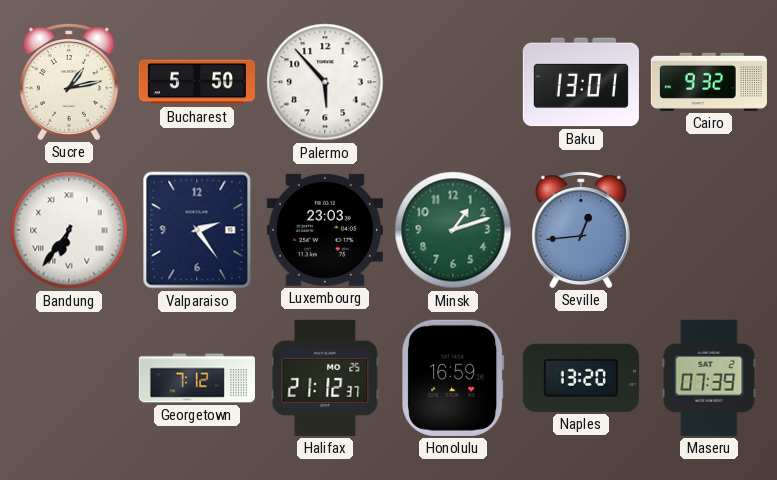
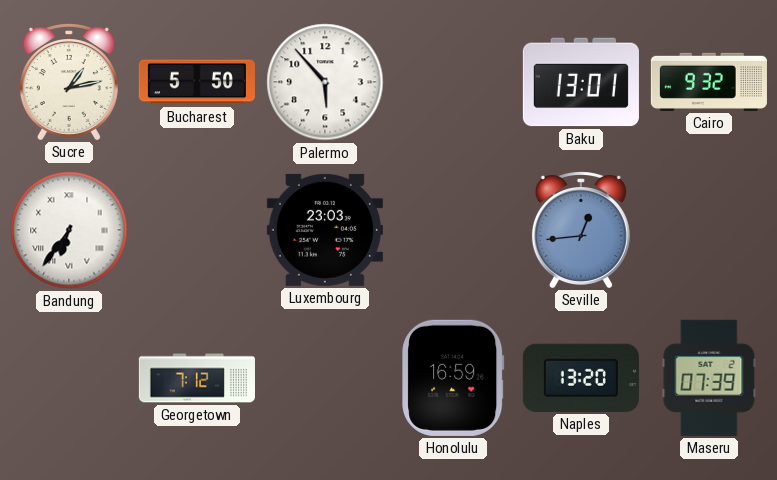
Valparaiso: 2:24 -> none (197, 230)
Minsk: 1:12 -> none (453, 230)
Halifax: 21:12 -> none (325, 378)
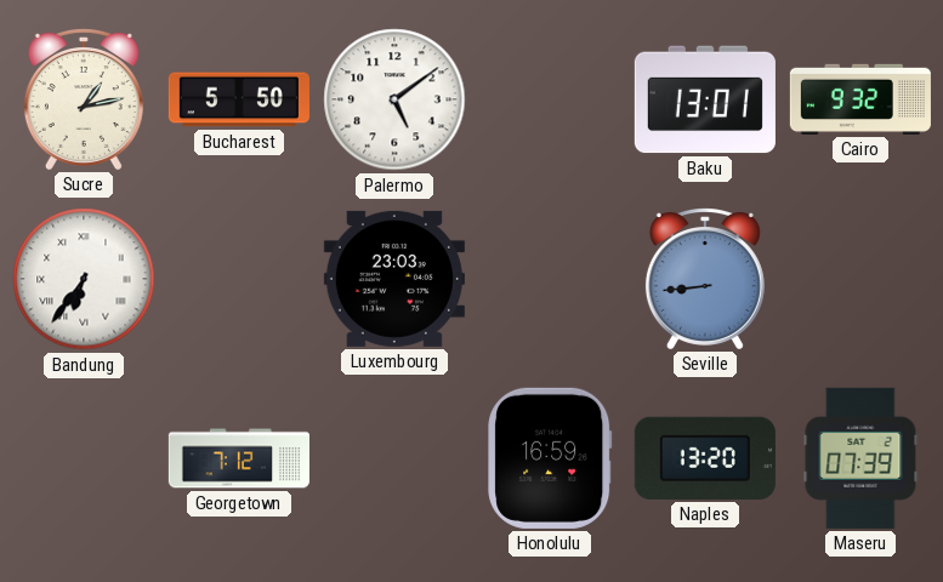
Palermo: 5:53 -> 5:09 (394, 99)
Seville: 12:44 -> 8:44 (705, 279)
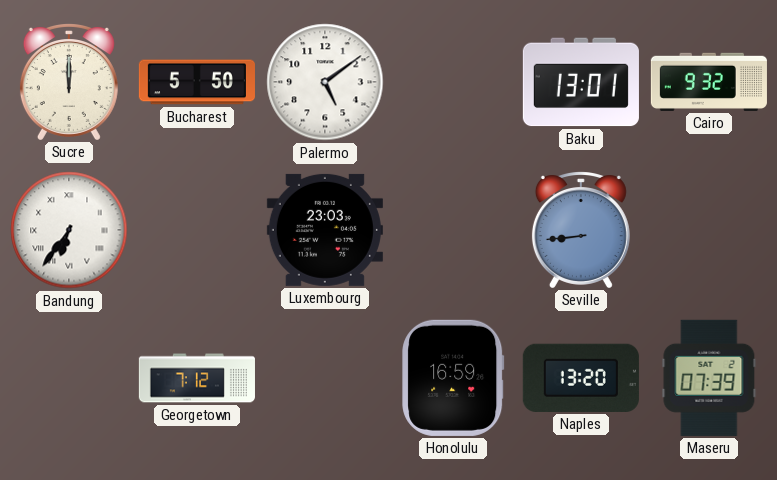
Sucre: 1:13 -> 12:00 (69, 82)
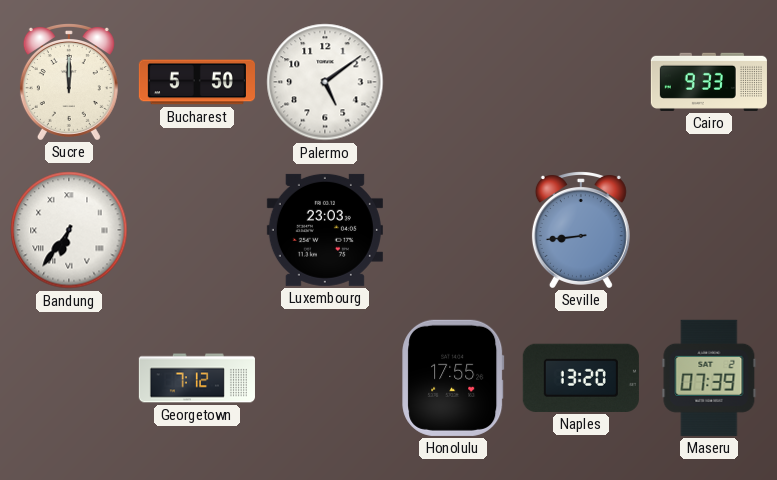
Baku: 13:01 -> none (581, 82)
Cairo: 9:32 -> 9:33 (709, 82)
Honolulu: 16:59 -> 17:55 (453, 378)
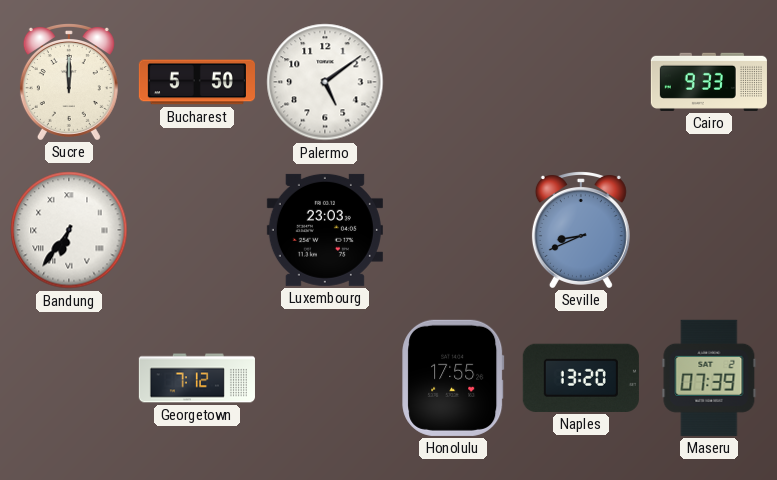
Seville: 8:44 -> 8:41 (581, 230)
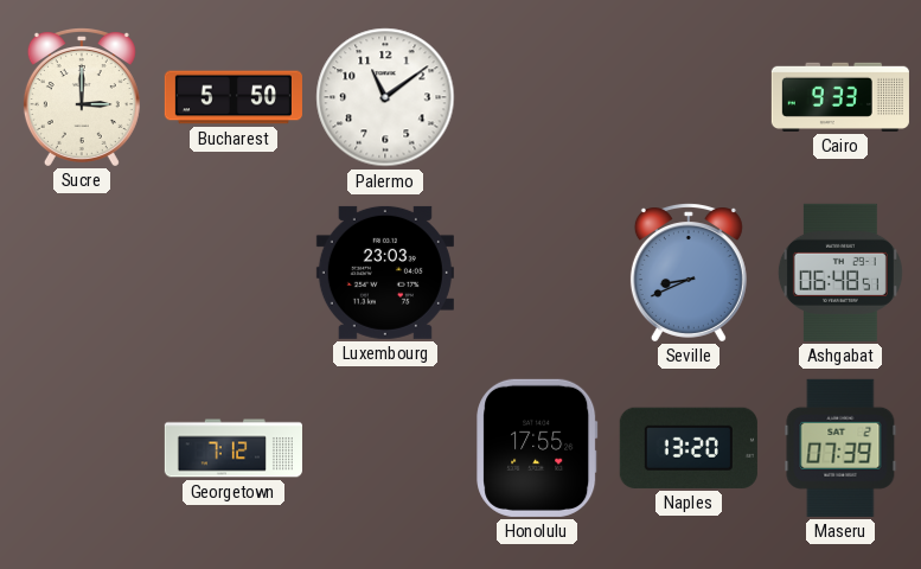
Sucre: 12:00 -> 3:00 (82, 97)
Palermo: 5:09 -> 11:09 (385, 97)
Bandung: 6:36 -> none (69, 230)
Ashgabat: none -> 06:48 (840, 273)
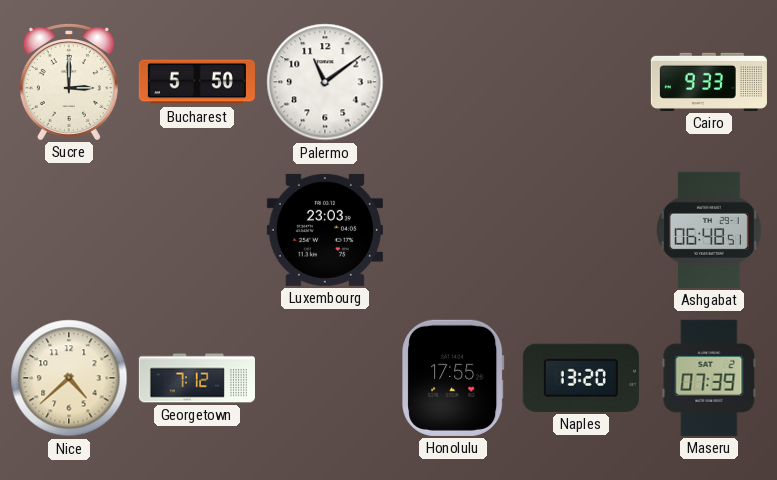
Seville: 8:41 -> none (689, 273)
Nice: none -> 4:38 (69, 378)
